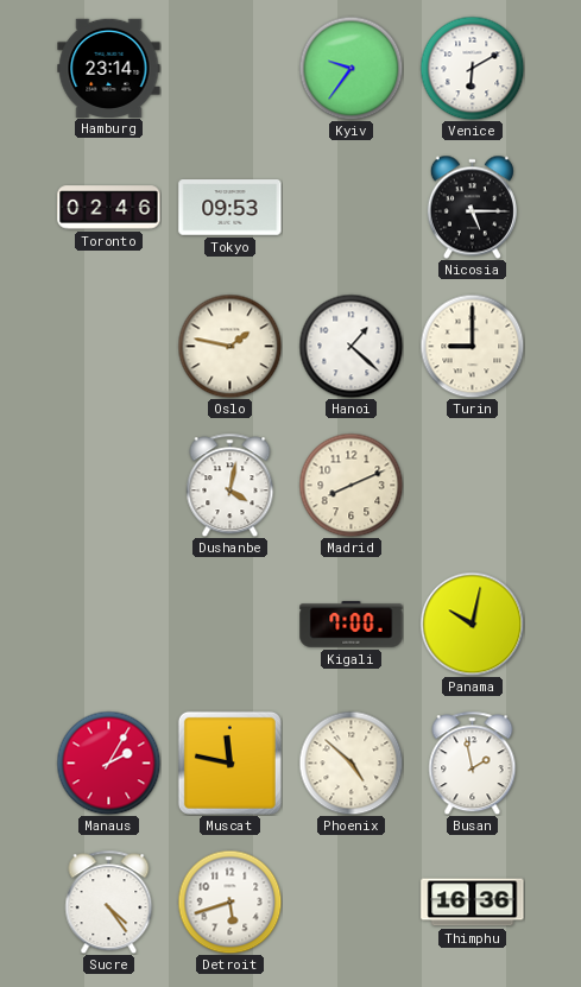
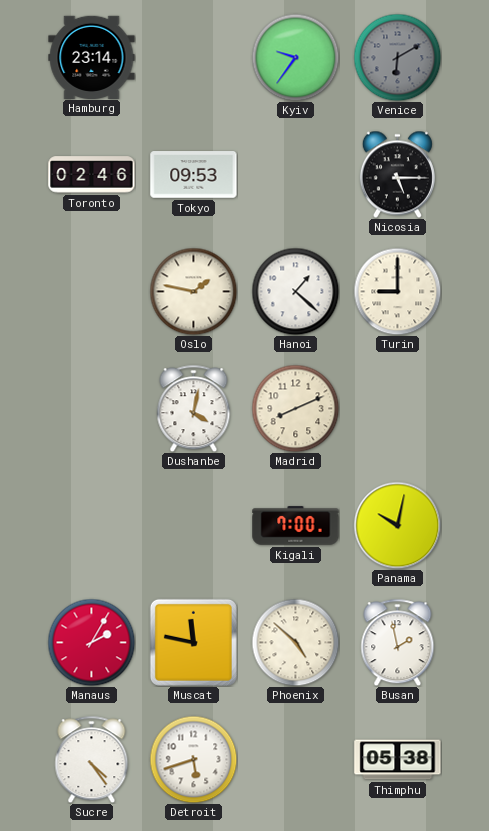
Venice dial: white -> grey (397, 57)
Thimphu: 16:36 -> 05:38 (398, 760)
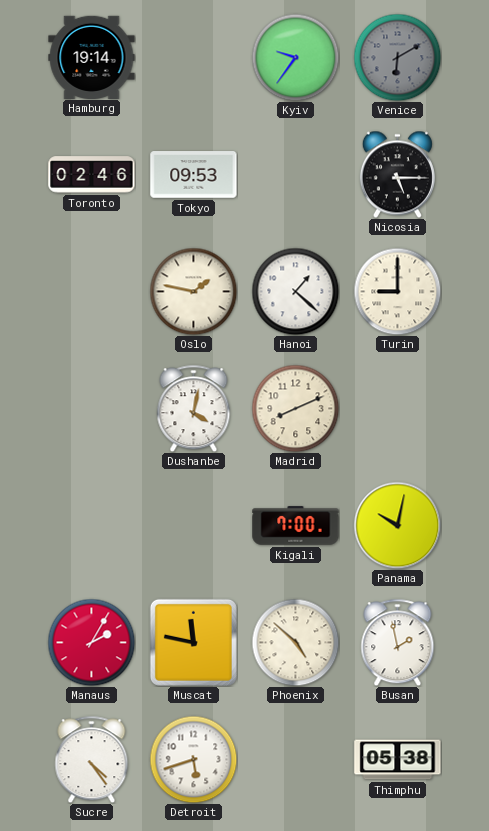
Hamburg: 23:14 -> 19:14 (92, 57)
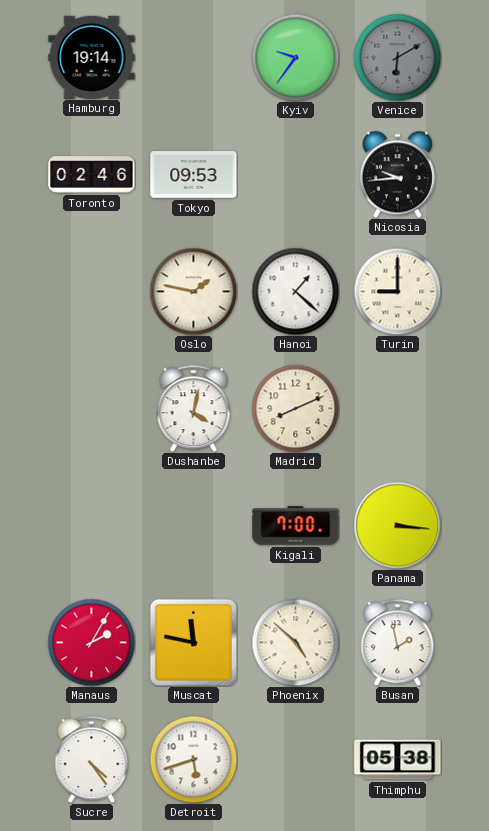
Nicosia: 5:15 -> 9:44 (397, 174)
Panama: 10:02 -> 3:16 (397, 525)
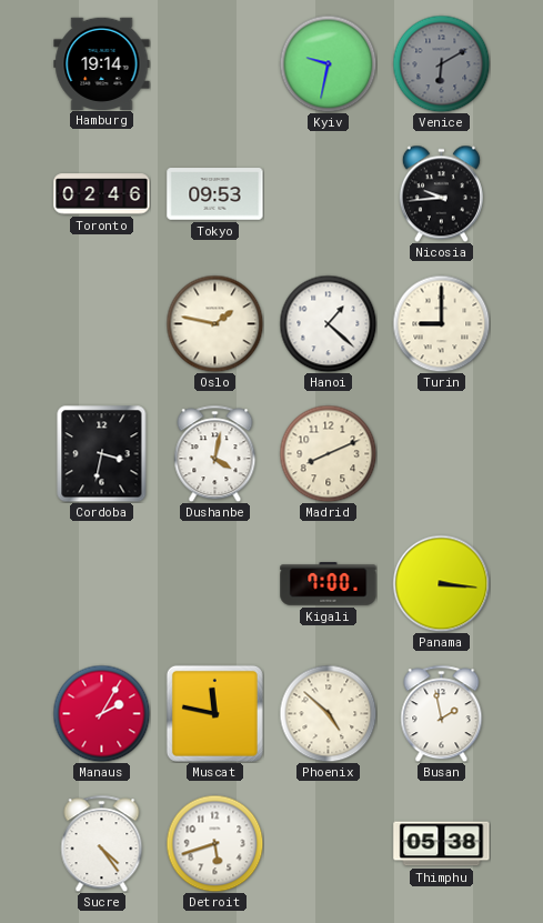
Kyiv: 9:36 -> 9:32 (328, 63)
Cordoba: none -> 3:32 (102, 453)
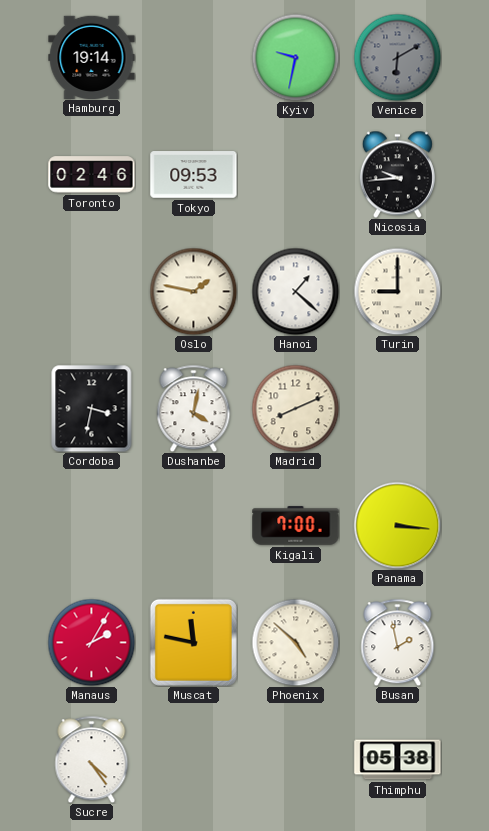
Detroit: 5:42 -> none (214, 843)
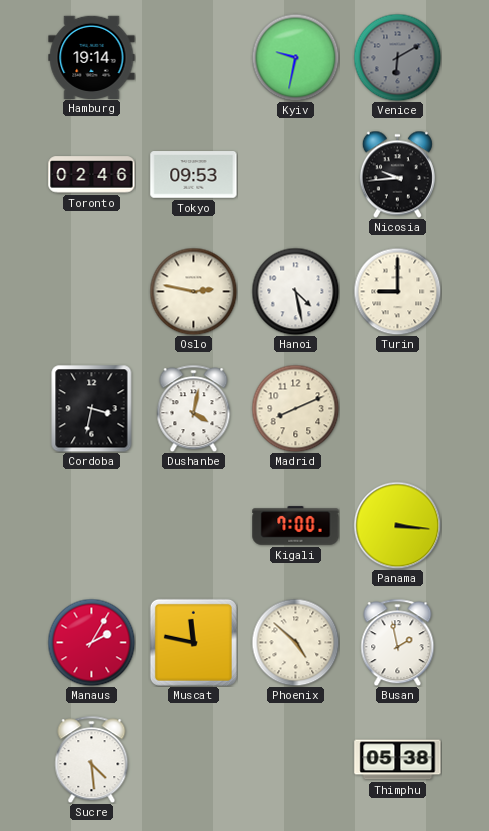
Oslo: 1:47 -> 2:47 (193, 291)
Hanoi: 1:22 -> 4:28 (295, 291)
Sucre: 4:24 -> 4:29 (92, 759)
